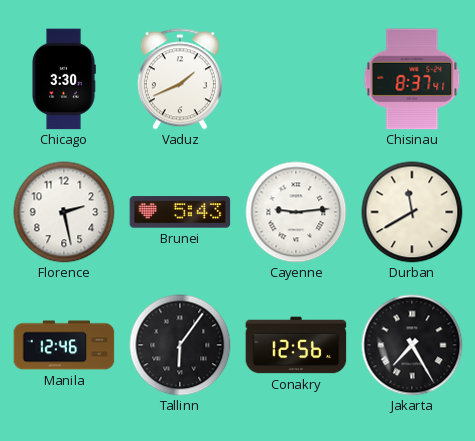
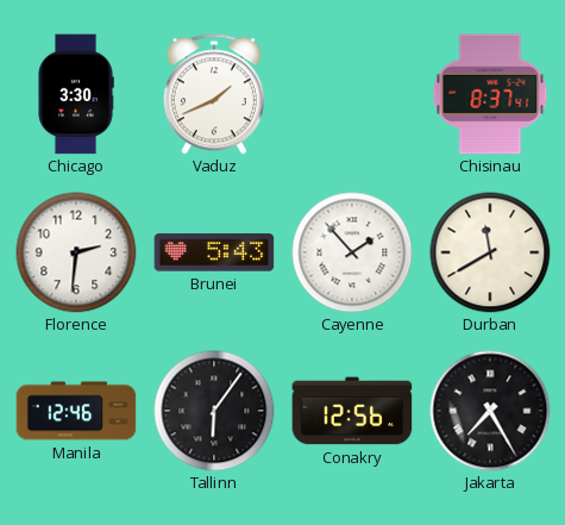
Florence: 2:28 -> 2:31 (76, 252)
Cayenne: 9:14 -> 1:53 (352, 252)
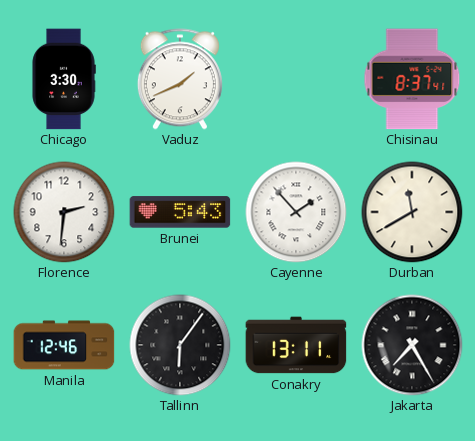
Conakry: 12:56 -> 13:11 (296, 345)
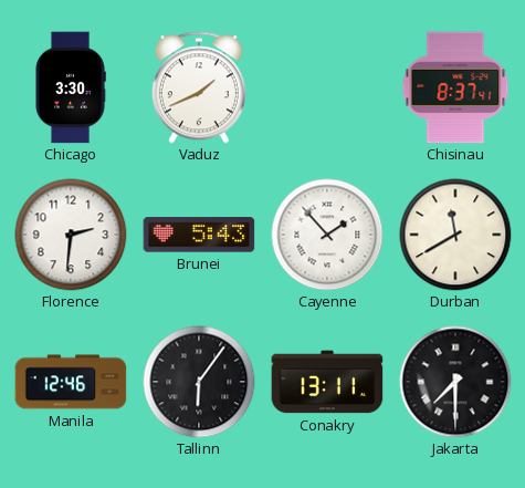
Jakarta: 7:25 -> 7:30 (455, 382)
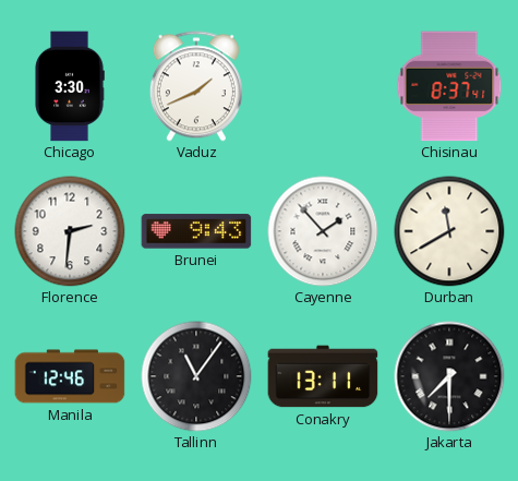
Brunei: 5:43 -> 9:43 (196, 231)
Tallinn: 6:06 -> 11:06 (196, 376)
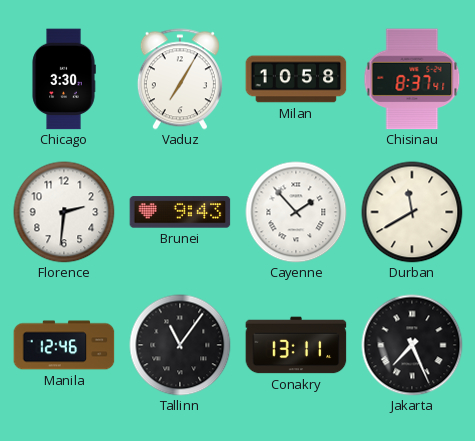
Vaduz: 1:41 -> 7:05 (180, 79)
Milan: none -> 10:58 (296, 79)
Jakarta: 7:30 -> 7:26 (412, 345)
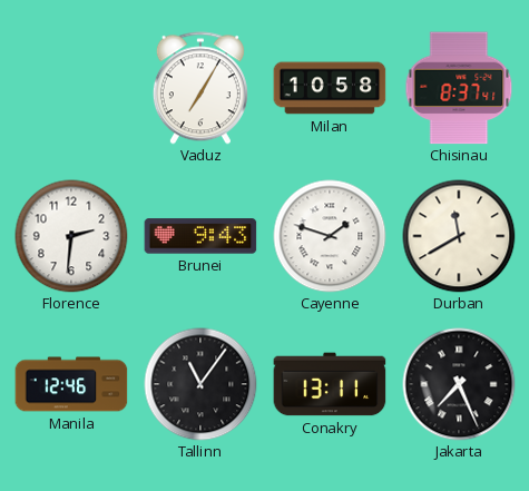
Chicago: 3:30 -> none (64, 79)
Cayenne: 1:53 -> 1:48 (330, 236)
